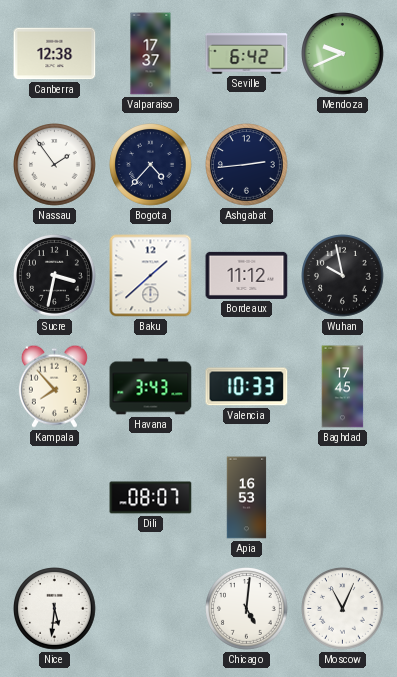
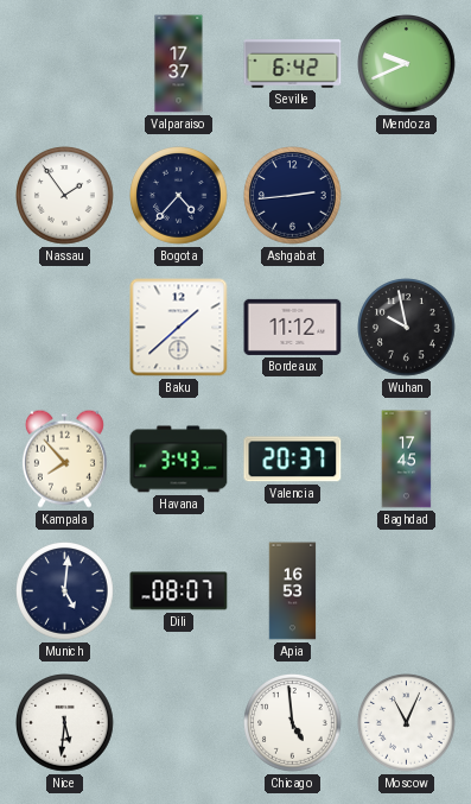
Canberra: 12:38 -> none (55, 54)
Sucre: 3:32 -> none (55, 276)
Valencia: 10:33 -> 20:37 (293, 460)
Munich: none -> 5:01 (65, 591)
Chicago: 5:01 -> 4:59 (293, 723)
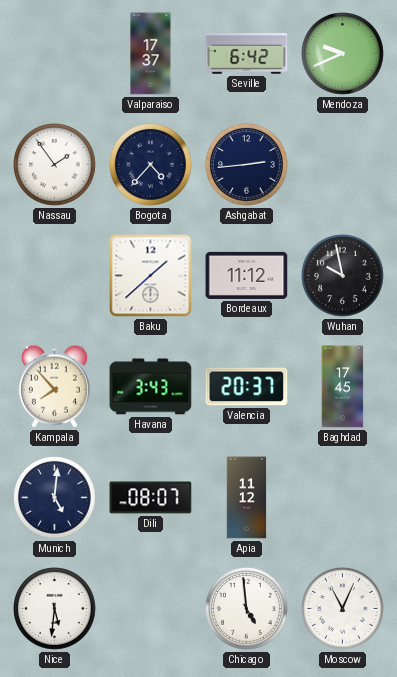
Apia: 16:53 -> 11:12 (247, 498)
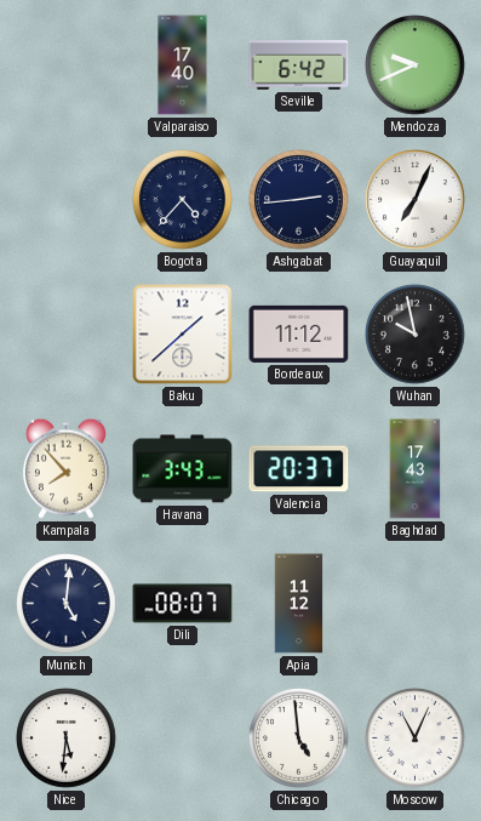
Valparaiso: 17:37 -> 17:40 (183, 65)
Nassau: 1:54 -> none (55, 165)
Guayaquil: none -> 7:04 (416, 200)
Baghdad: 17:45 -> 17:43 (416, 469)
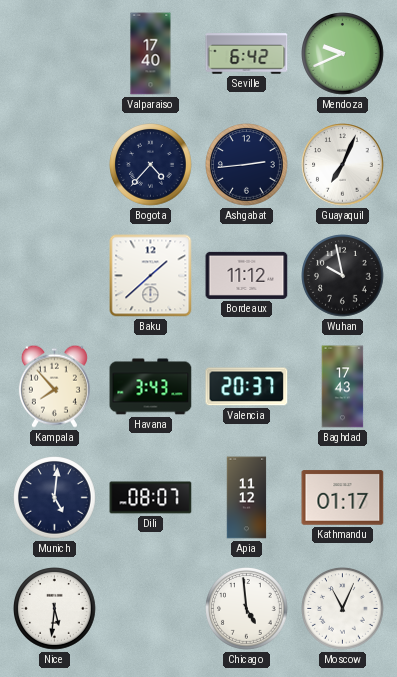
Kathmandu: none -> 01:17 (343, 498)
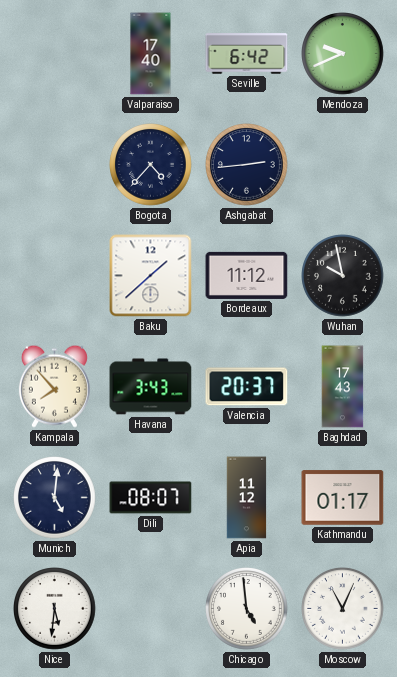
Guayaquil: 7:04 -> none (343, 165)
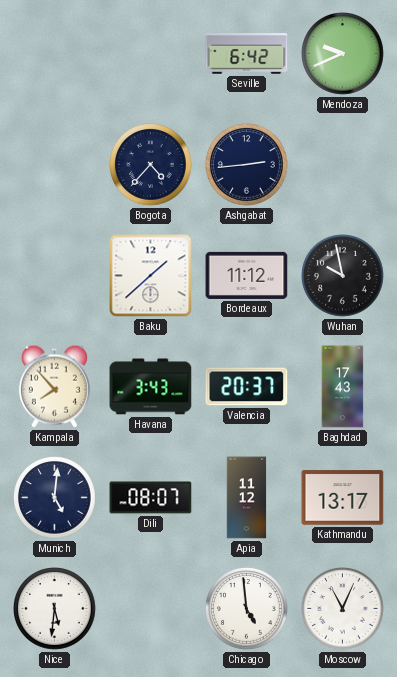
Valparaiso: 17:40 -> none (151, 54)
Kathmandu: 01:17 -> 13:17 (343, 498)
